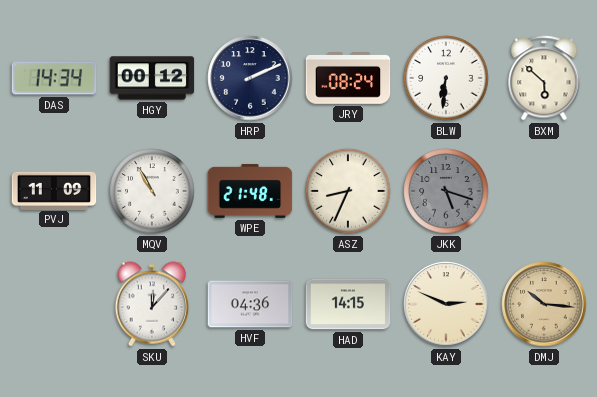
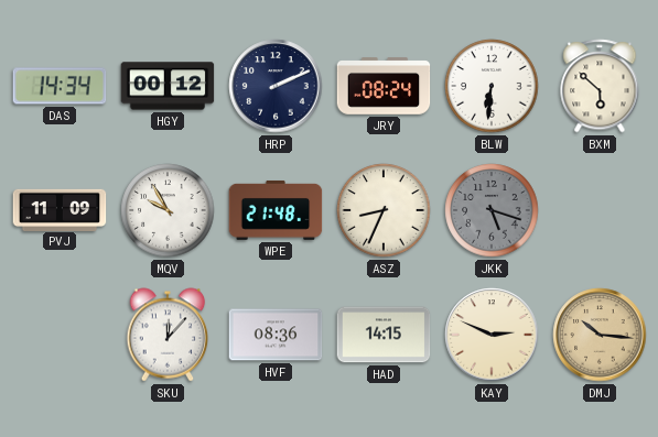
MQV: 10:55 -> 9:55 (168, 210)
HVF: 04:36 -> 08:36 (276, 335)
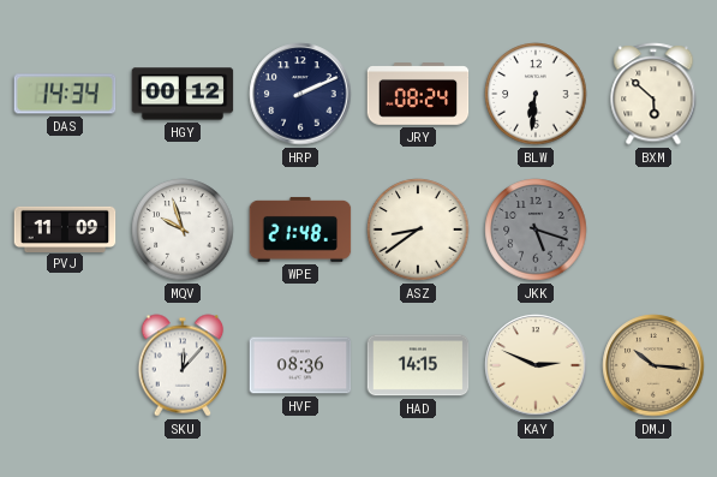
MQV: 9:55 -> 9:57 (183, 229)
ASZ: 8:34 -> 8:39 (418, 229)
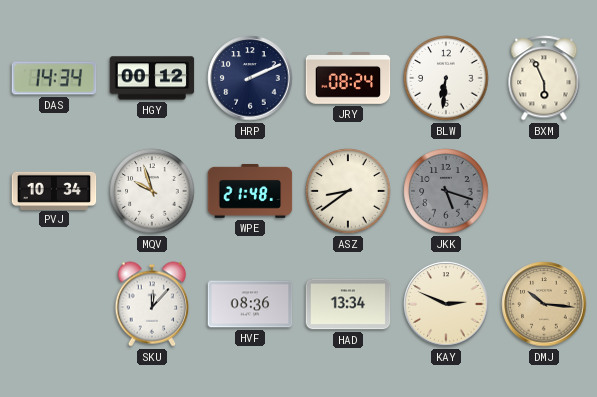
BXM: 5:52 -> 5:56 (544, 78)
PVJ: 11:09 -> 10:34 (54, 190)
HAD: 14:15 -> 13:34 (348, 304)
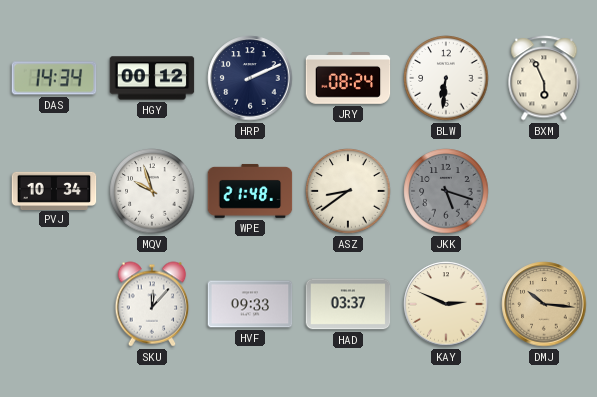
HVF: 08:36 -> 09:33 (250, 304)
HAD: 13:34 -> 03:37 (348, 304)
